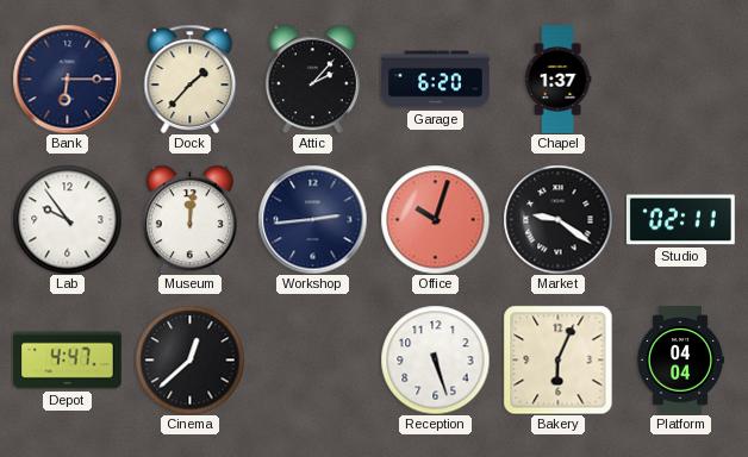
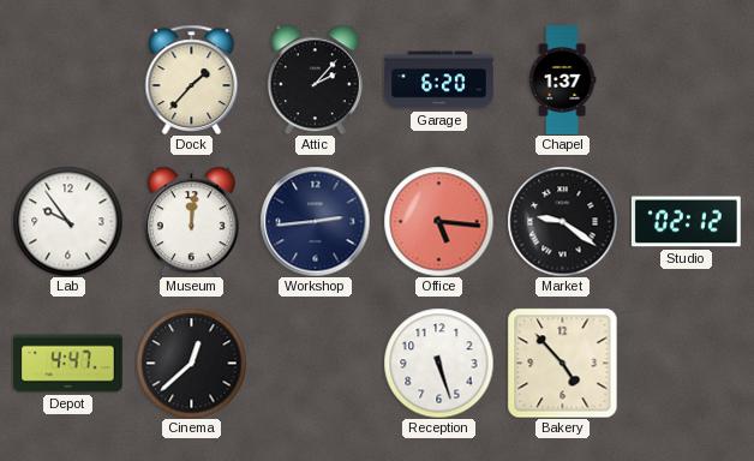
Bank: 6:15 -> none (67, 79)
Office: 10:03 -> 5:16 (438, 221)
Studio: 02:11 -> 02:12 (686, 222)
Bakery: 6:04 -> 4:53 (562, 363)
Platform: 04:04 -> none (681, 361)
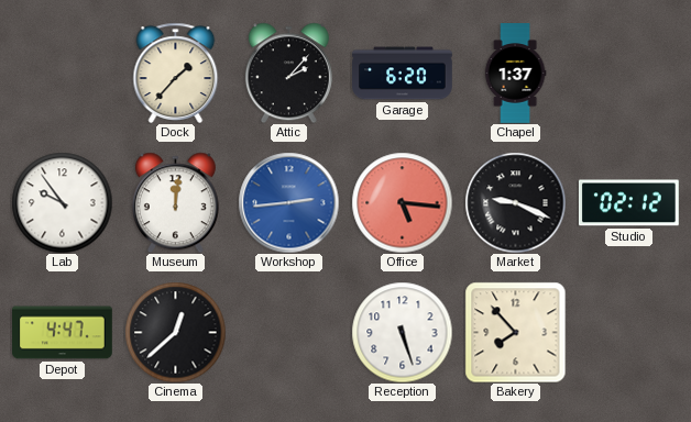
Workshop dial: navy -> blue (288, 202)
Market: 9:21 -> 9:19 (515, 202)
Bakery: 4:53 -> 7:53 (515, 332)
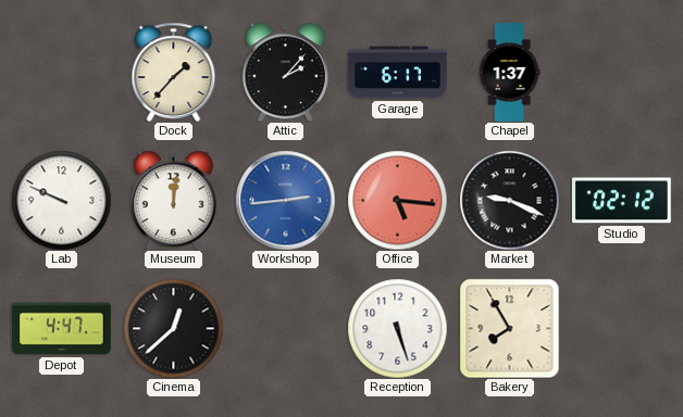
Garage: 6:20 -> 6:17 (398, 73)
Lab: 9:54 -> 9:49 (61, 200)
Bakery: 7:53 -> 7:55 (509, 328)
